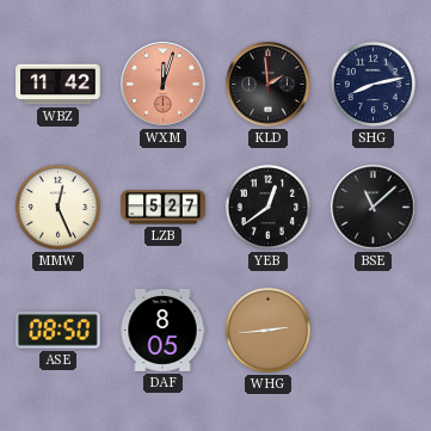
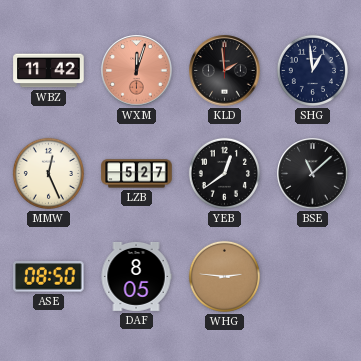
SHG: 8:13 -> 12:59 (312, 70)
WHG: 2:44 -> 2:46 (224, 276)
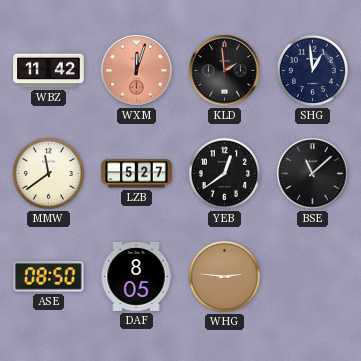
MMW: 12:26 -> 11:39 (48, 173)
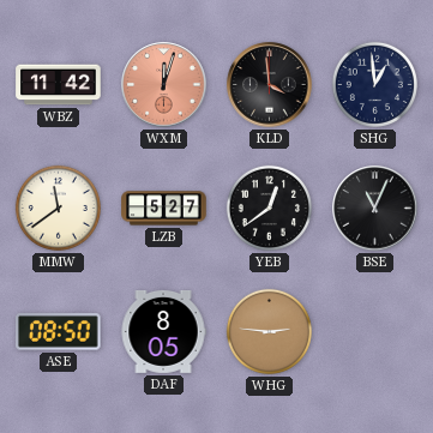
KLD: 1:59 -> 3:59 (270, 85)
BSE: 11:08 -> 11:04 (375, 209)
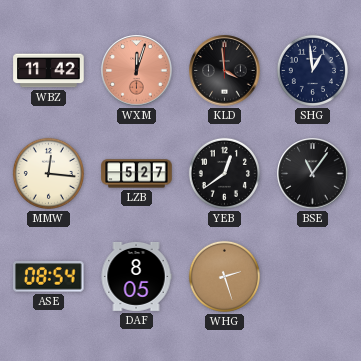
MMW: 11:39 -> 12:16 (48, 173)
BSE: 11:04 -> 11:06 (313, 174)
ASE: 08:50 -> 08:54 (49, 277)
WHG: 2:46 -> 2:27 (224, 276)
